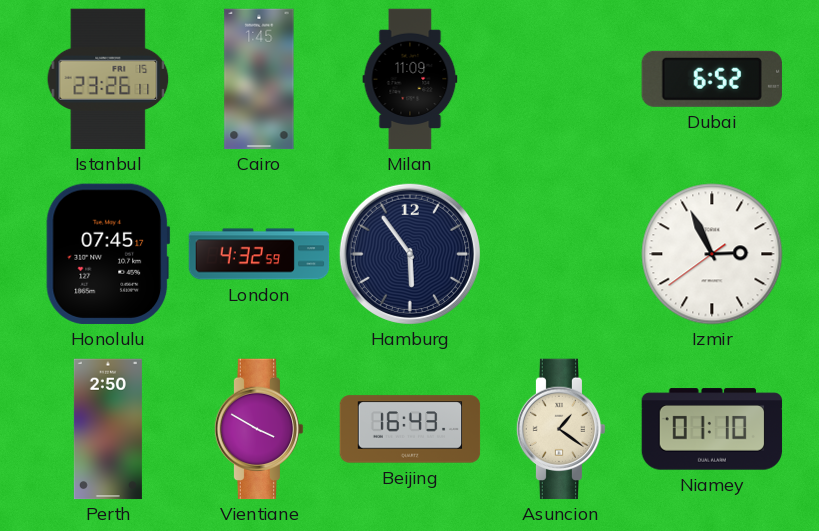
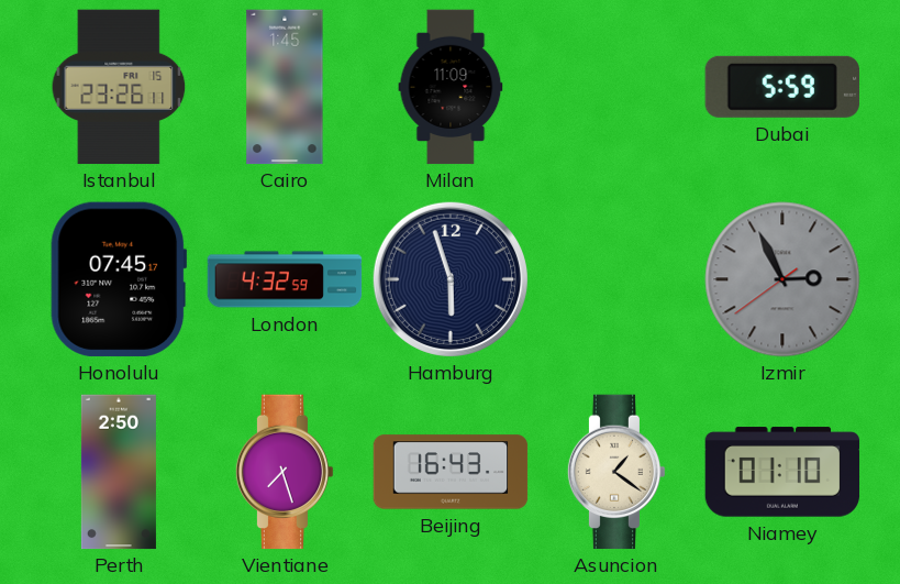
Dubai: 6:52 -> 5:59 (782, 87)
Hamburg: 5:54 -> 5:57 (451, 279)
Izmir dial: white -> grey (782, 279)
Vientiane: 3:50 -> 7:27 (285, 472)
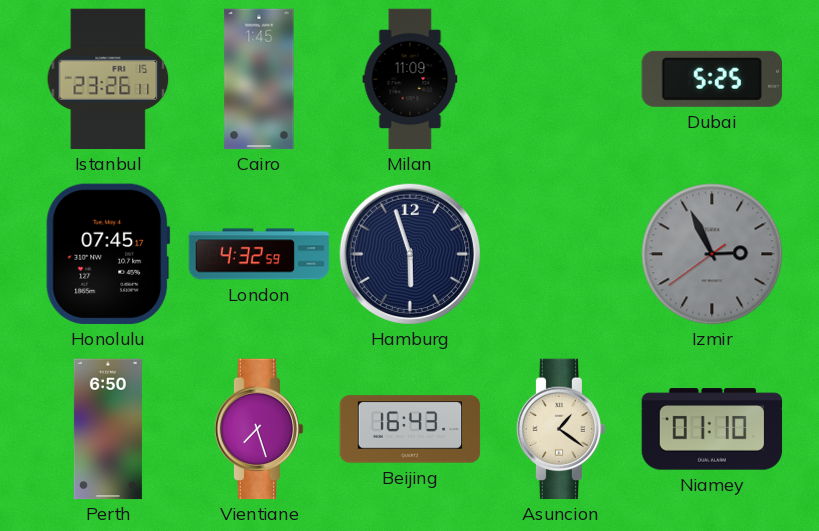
Dubai: 5:59 -> 5:25 (712, 79)
Perth: 2:50 -> 6:50 (108, 429)
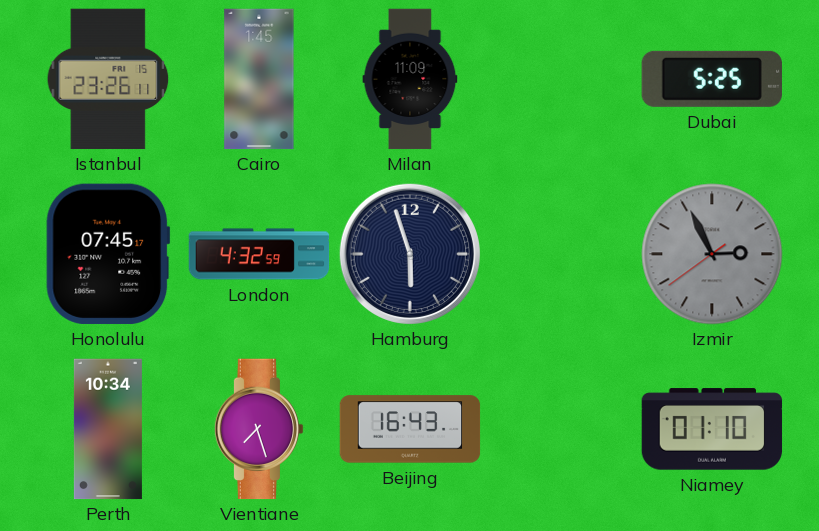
Perth: 6:50 -> 10:34 (108, 429)
Asuncion: 1:21 -> none (561, 429)
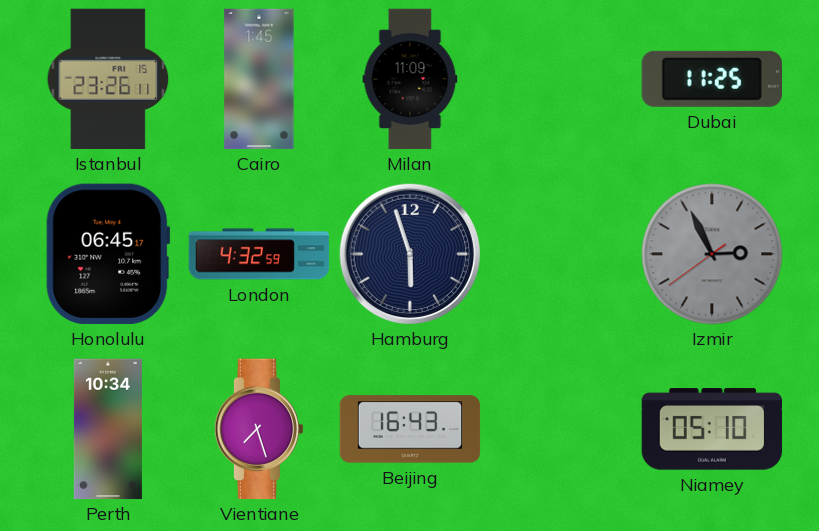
Dubai: 5:25 -> 11:25 (712, 79)
Honolulu: 07:45 -> 06:45 (108, 254)
Niamey: 01:10 -> 05:10 (712, 429)
